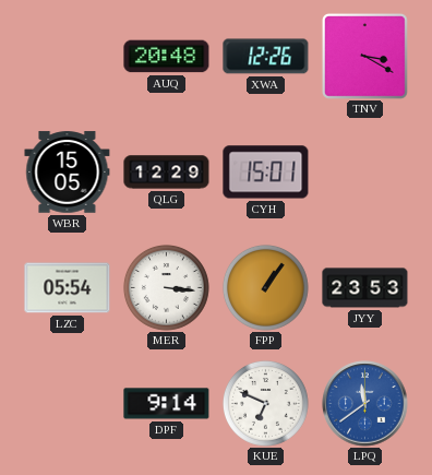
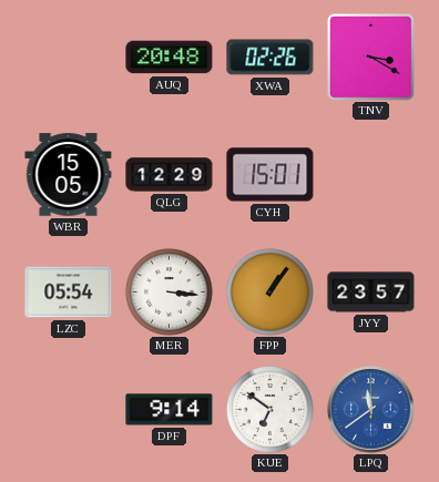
XWA: 12:26 -> 02:26 (270, 58)
JYY: 23:53 -> 23:57 (371, 293)
KUE: 6:49 -> 6:51 (269, 409)
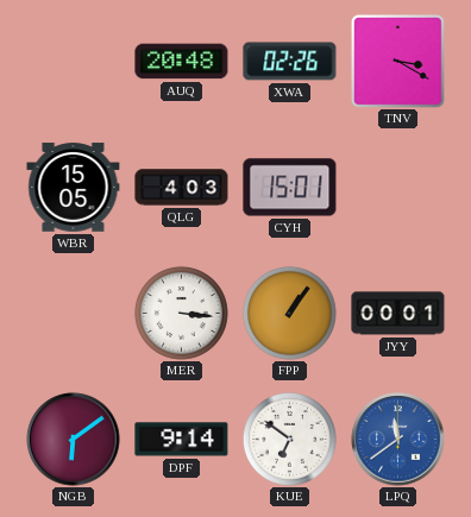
QLG: 12:29 -> 4:03 (182, 188)
LZC: 05:54 -> none (69, 293)
JYY: 23:57 -> 00:01 (398, 314)
NGB: none -> 6:09 (74, 440)
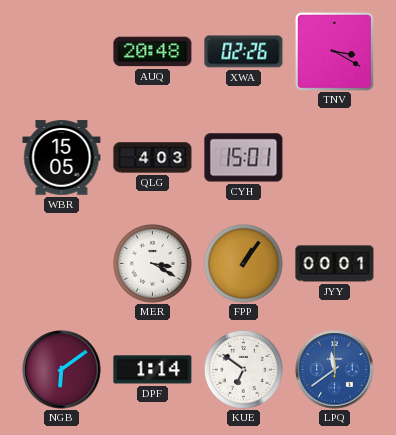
MER: 3:16 -> 3:20 (152, 263)
DPF: 9:14 -> 1:14 (153, 370)
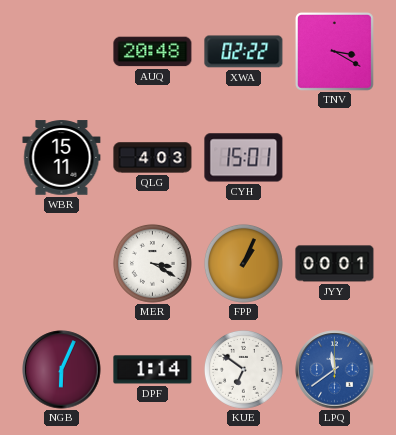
XWA: 02:26 -> 02:22 (244, 52)
WBR: 15:05 -> 15:11 (62, 158)
FPP: 1:06 -> 1:04 (243, 263)
NGB: 6:09 -> 6:04 (62, 370)
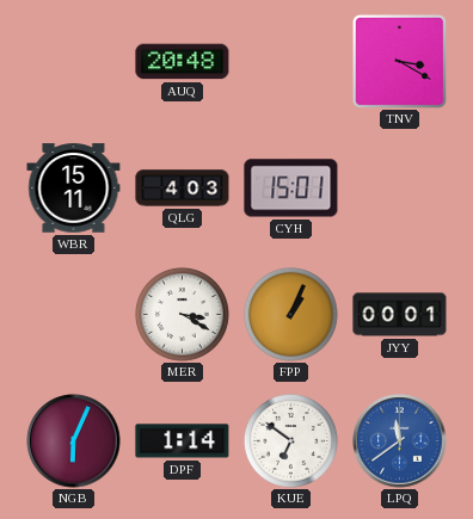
XWA: 02:22 -> none (244, 52)
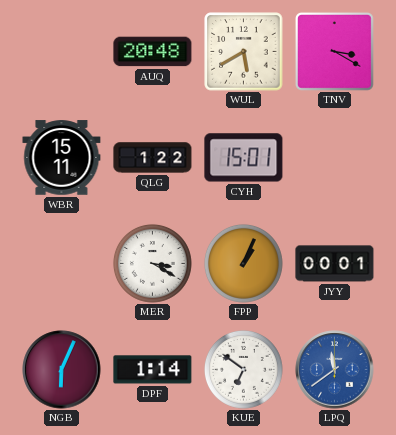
WUL: none -> 5:40 (244, 52)
QLG: 4:03 -> 1:22 (153, 158)
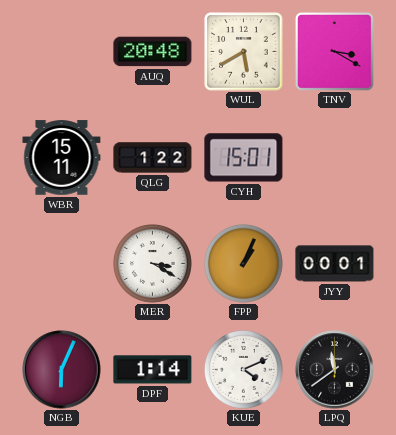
KUE: 6:51 -> 4:11 (243, 369)
LPQ dial: blue -> black (335, 370)
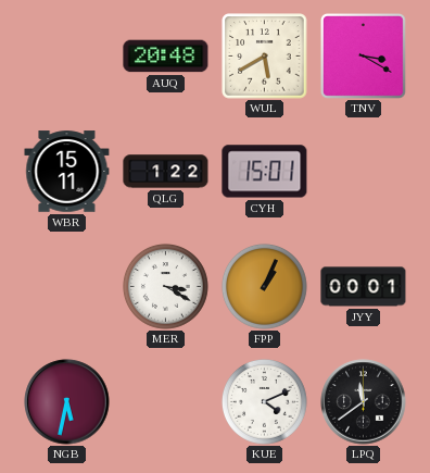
NGB: 6:04 -> 5:32 (67, 402)
DPF: 1:14 -> none (153, 370)
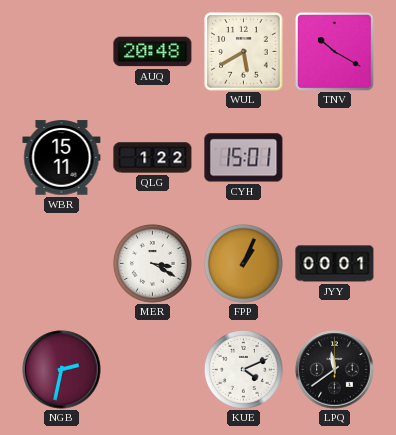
TNV: 3:20 -> 10:20 (334, 51)
NGB: 5:32 -> 2:32 (62, 370)
